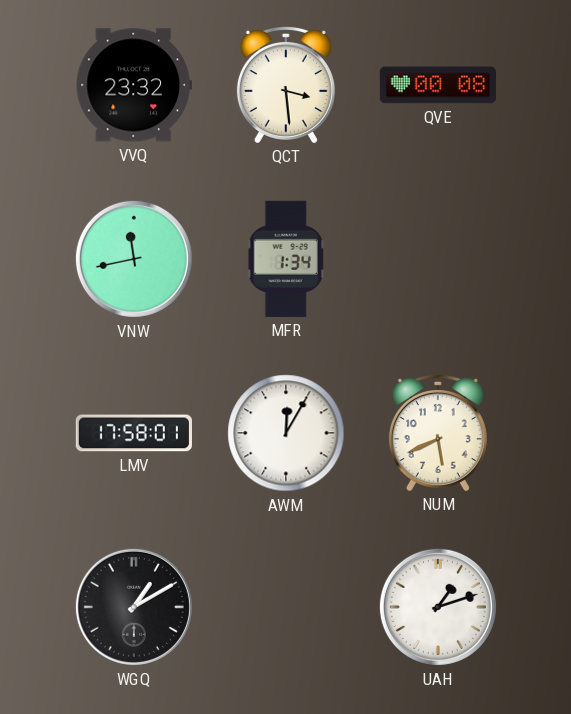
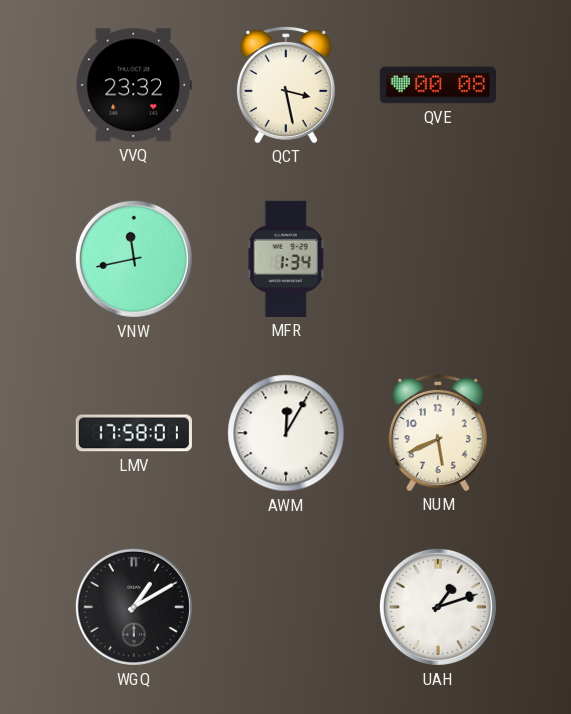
QCT: 3:29 -> 3:28 (286, 84)
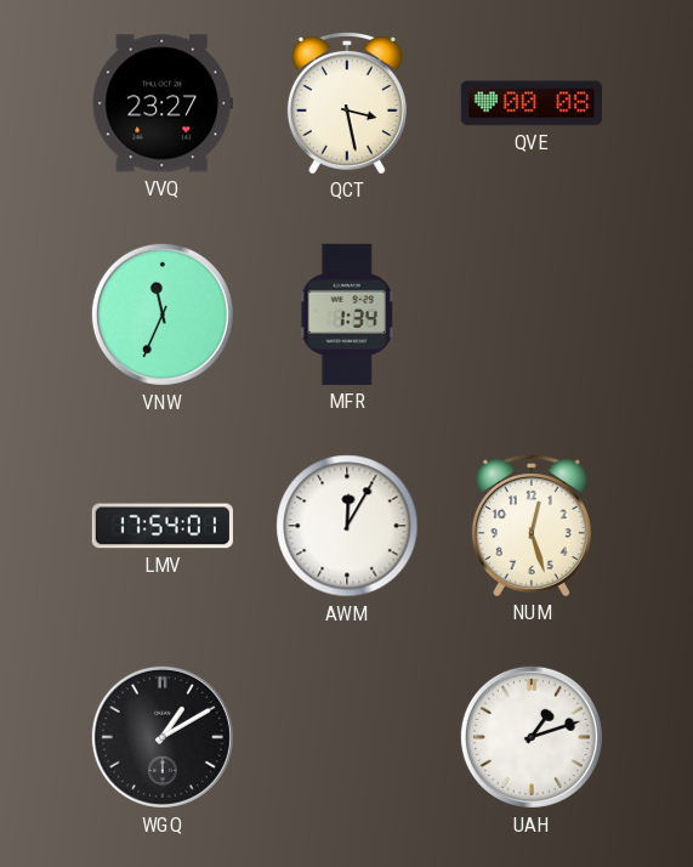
VVQ: 23:32 -> 23:27 (163, 103)
VNW: 11:43 -> 11:34 (163, 314)
LMV: 17:58 -> 17:54 (163, 526)
NUM: 5:41 -> 12:27 (532, 525)
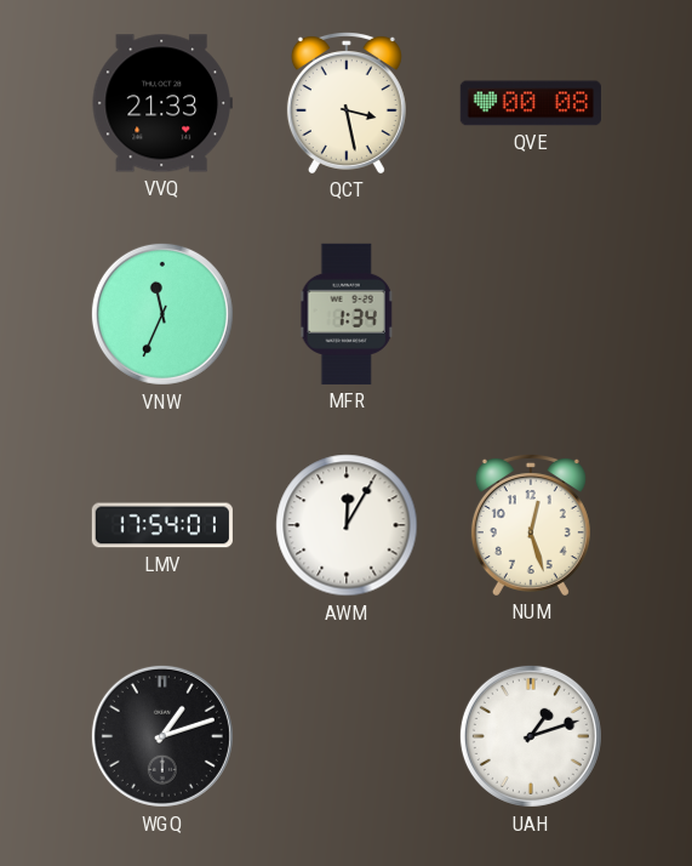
VVQ: 23:27 -> 21:33 (162, 103)
WGQ: 1:10 -> 1:12 (162, 736)
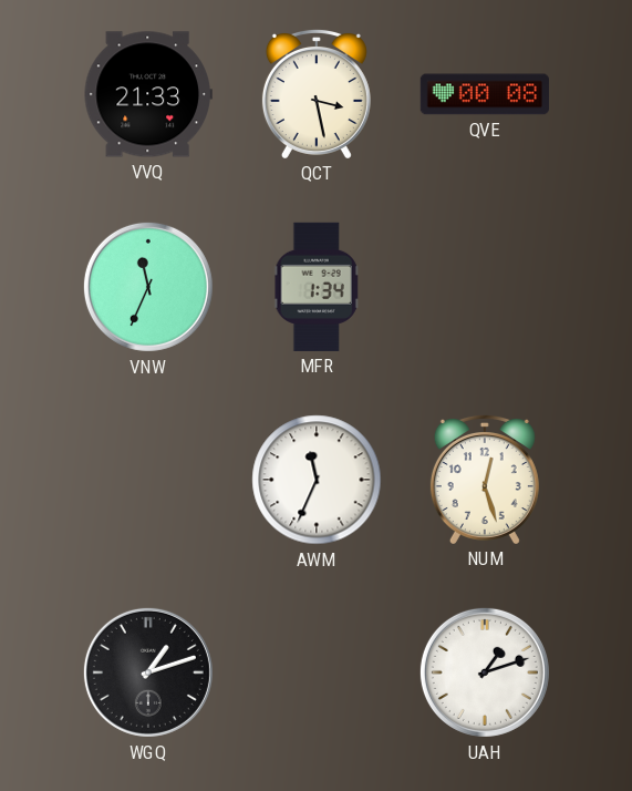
LMV: 17:54 -> none (162, 525)
AWM: 12:05 -> 11:34 (317, 480)
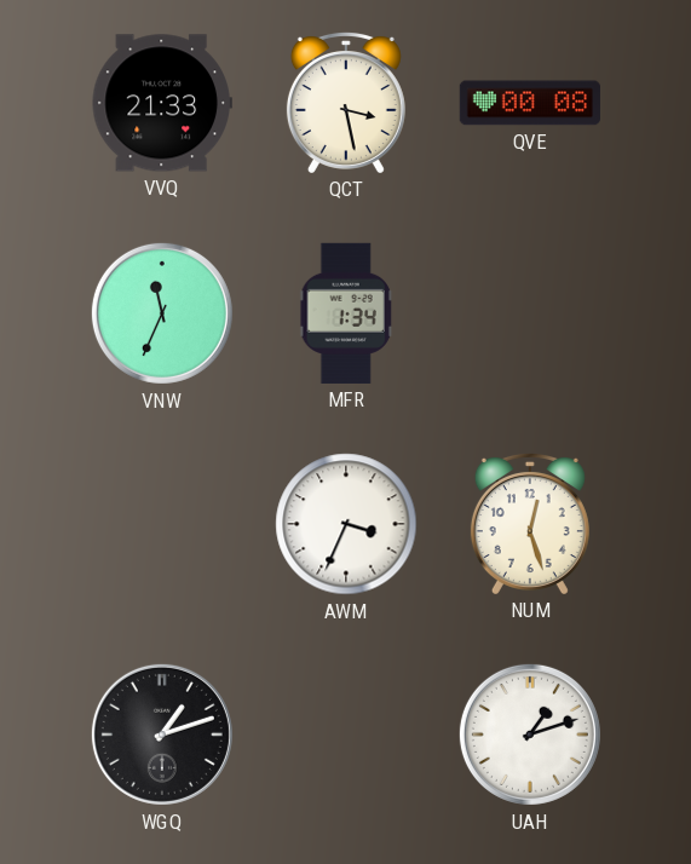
AWM: 11:34 -> 3:34 (346, 524)
